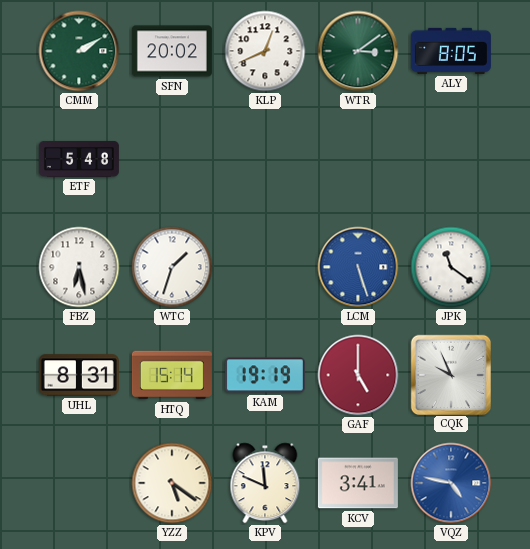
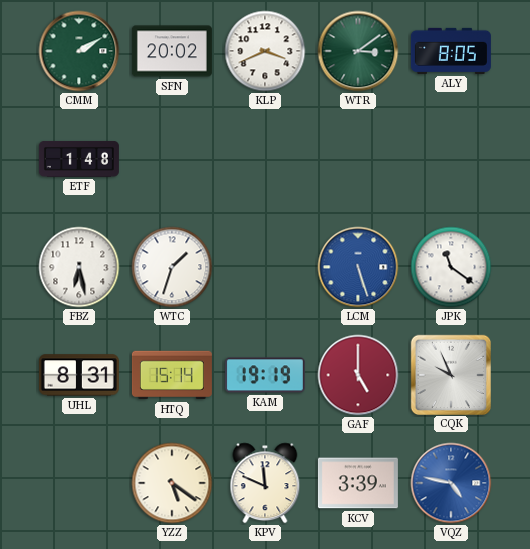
KLP: 12:41 -> 3:41 (265, 51)
ETF: 5:48 -> 1:48 (79, 159)
KCV: 3:41 -> 3:39 (358, 483)
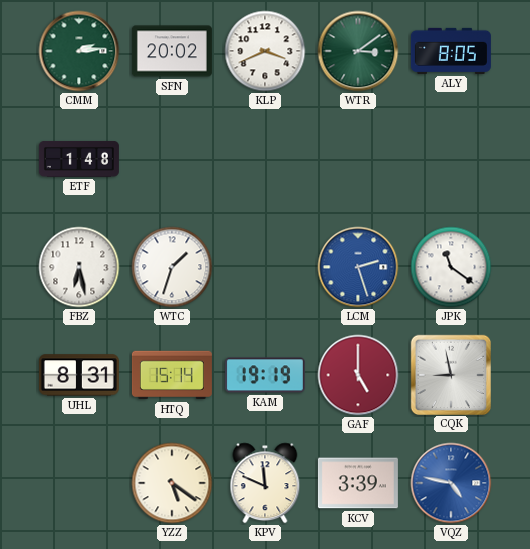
CMM: 2:10 -> 2:14 (79, 51)
LCM: 5:27 -> 2:27 (358, 267)
CQK: 9:56 -> 8:58 (450, 374)
